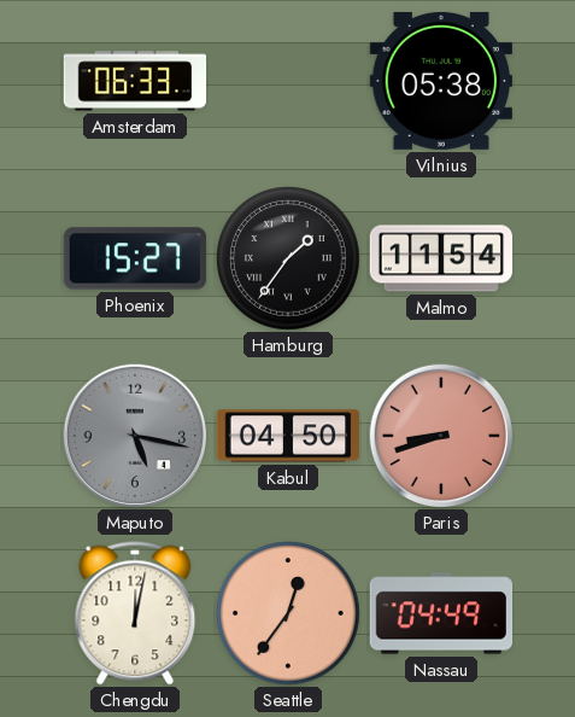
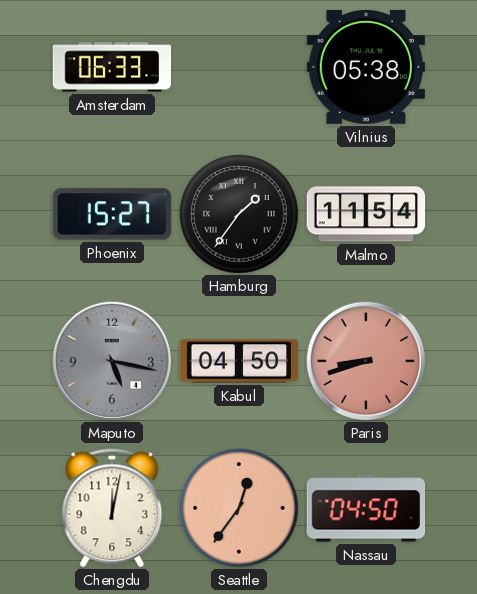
Nassau: 04:49 -> 04:50 (366, 508)
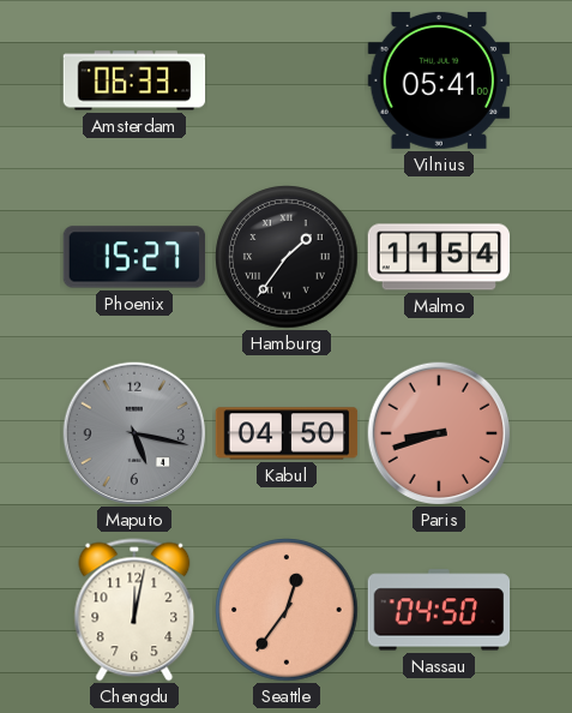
Vilnius: 05:38 -> 05:41 (438, 80)
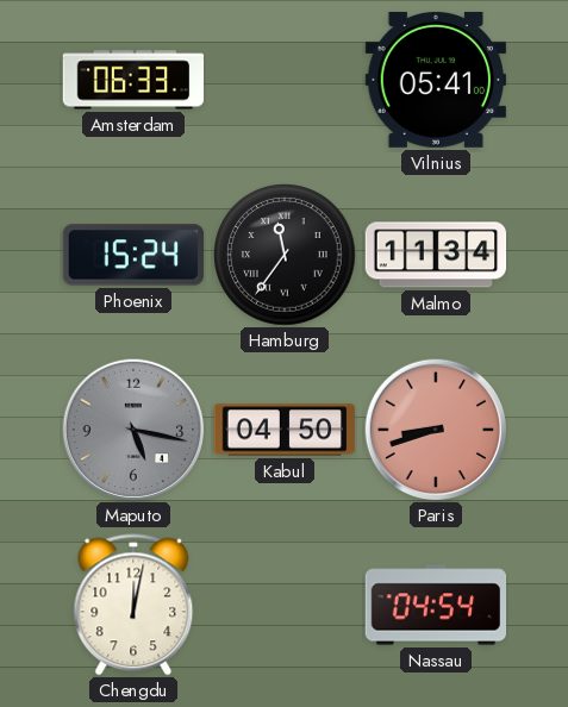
Phoenix: 15:27 -> 15:24 (133, 255)
Hamburg: 1:36 -> 11:36 (285, 255)
Malmo: 11:54 -> 11:34 (436, 255)
Seattle: 12:36 -> none (287, 610)
Nassau: 04:50 -> 04:54 (436, 605)
